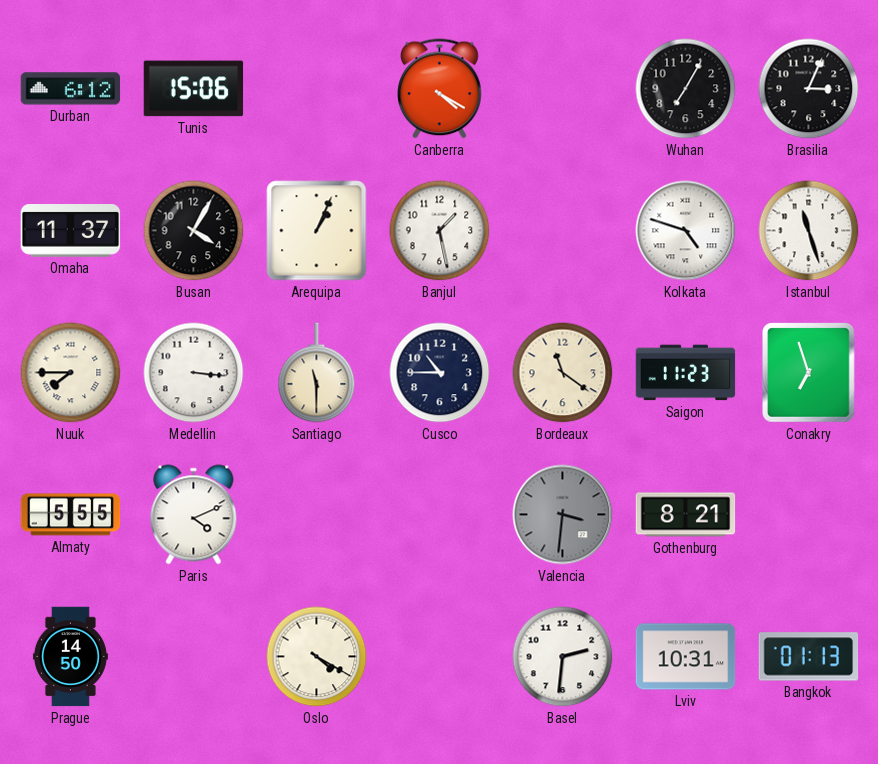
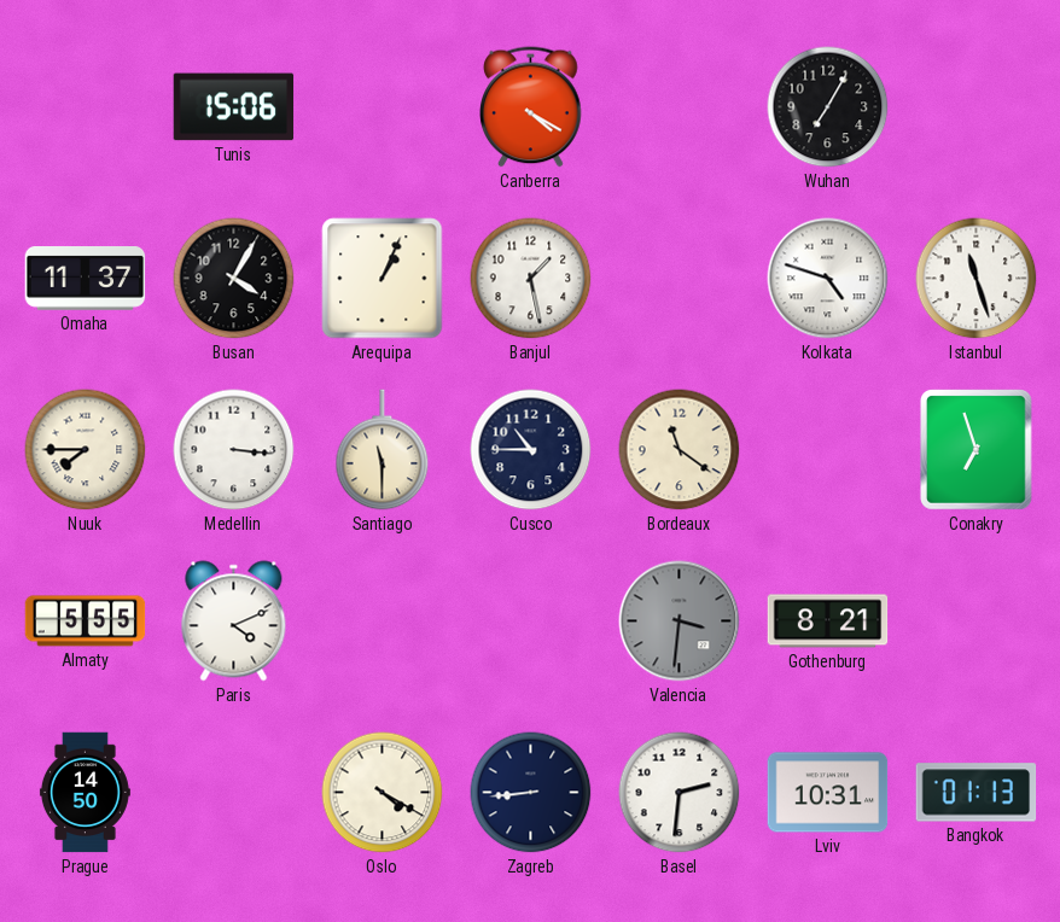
Durban: 6:12 -> none (71, 89)
Brasilia: 3:04 -> none (809, 89)
Saigon: 11:23 -> none (686, 373)
Zagreb: none -> 8:44 (531, 793)
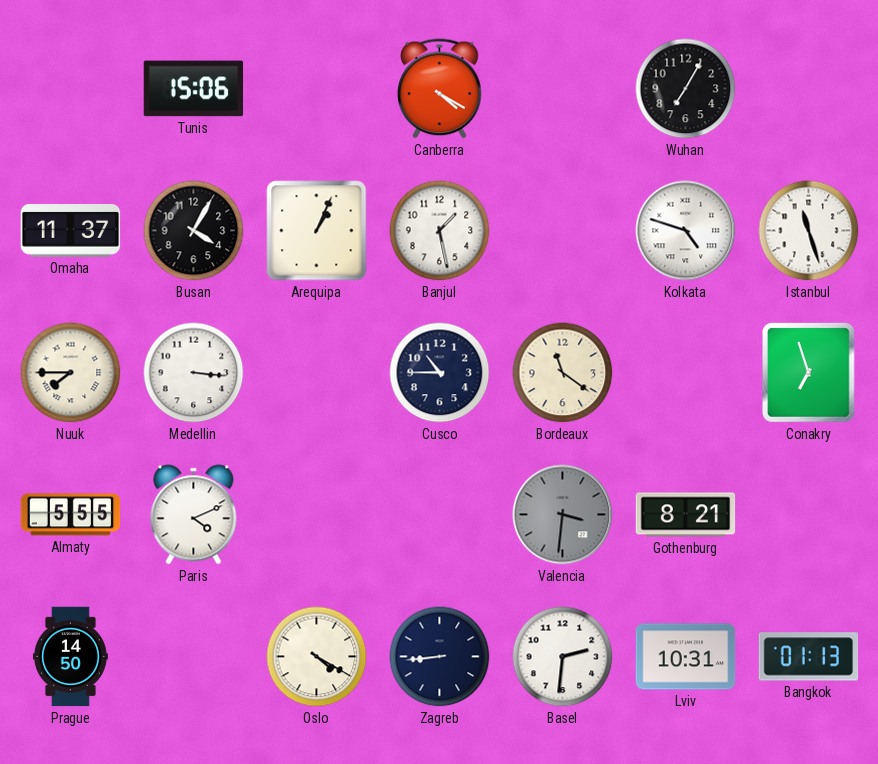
Santiago: 11:30 -> none (383, 450)
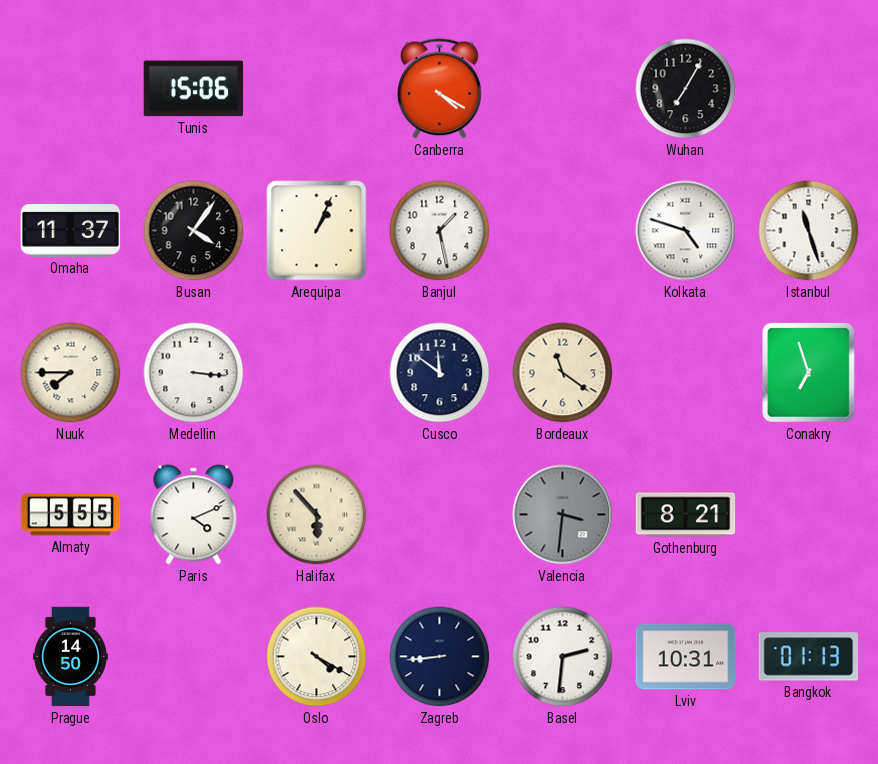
Busan: 4:05 -> 4:06 (194, 231)
Cusco: 10:45 -> 11:51 (440, 373)
Halifax: none -> 5:53 (317, 515)
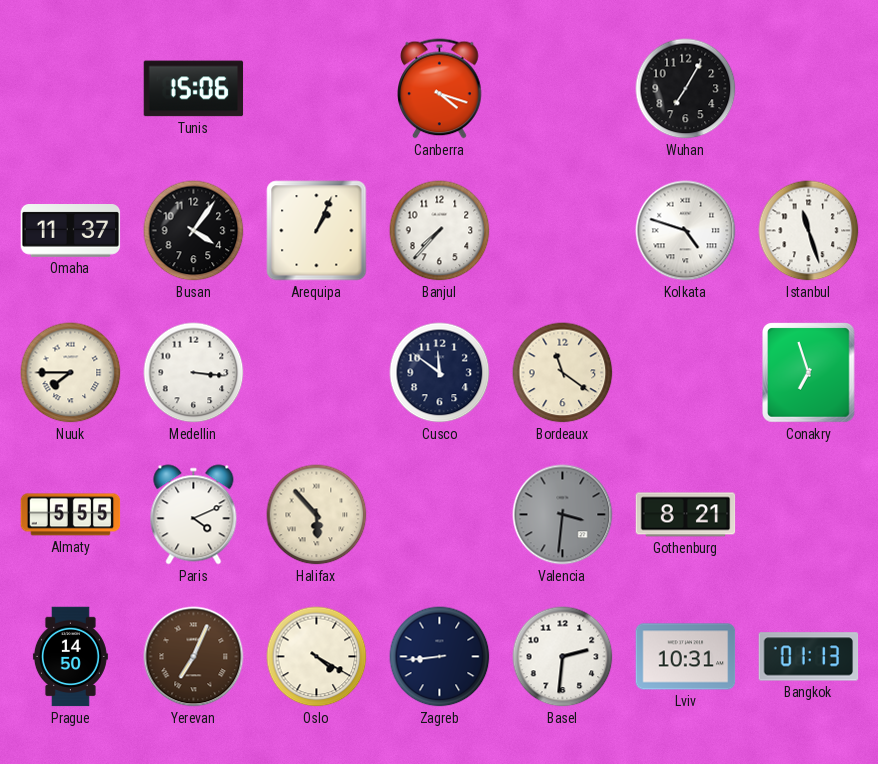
Canberra: 4:20 -> 4:18 (440, 89)
Banjul: 1:28 -> 7:37 (440, 231)
Yerevan: none -> 7:04 (194, 657)
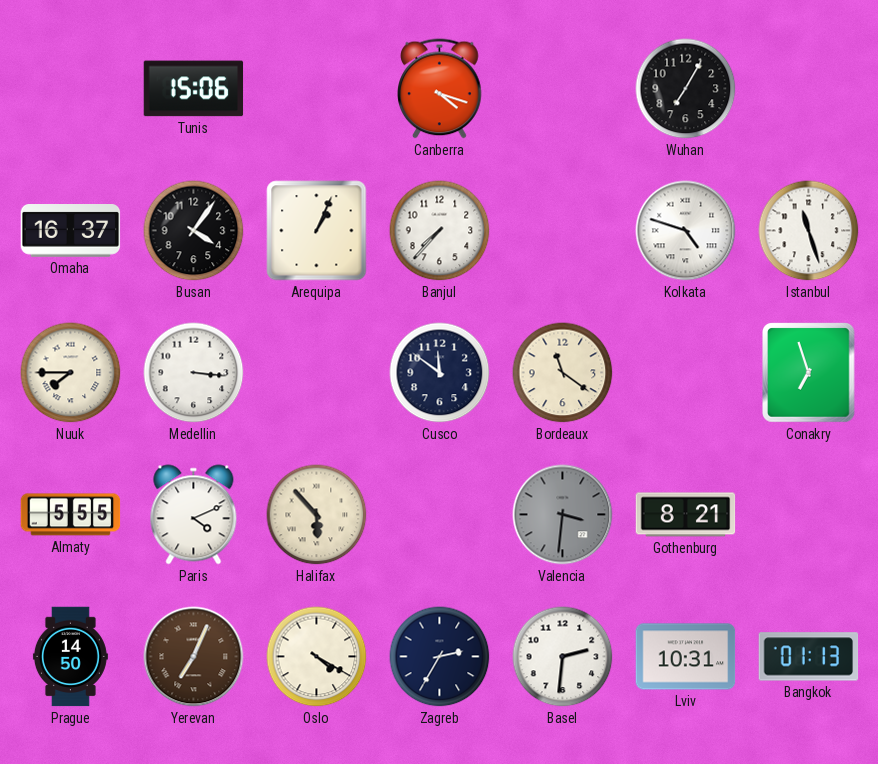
Omaha: 11:37 -> 16:37 (71, 231)
Zagreb: 8:44 -> 2:35 (440, 657)
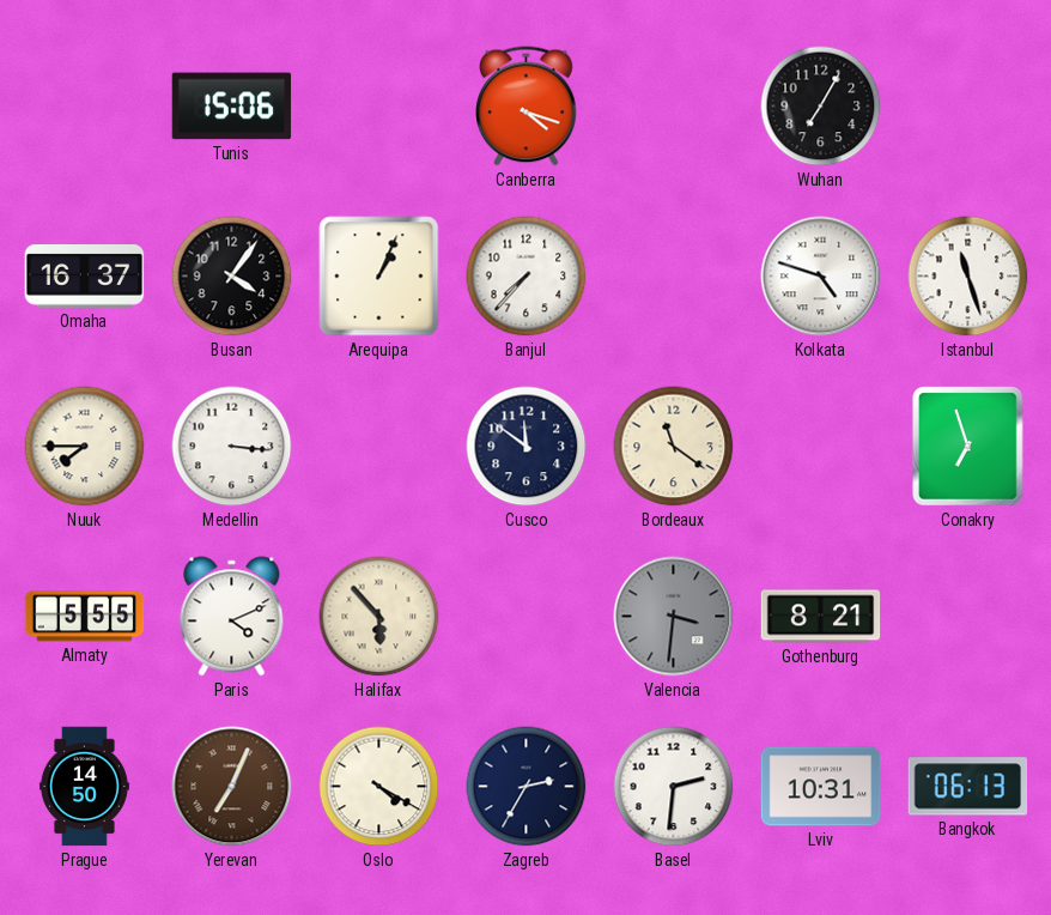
Bangkok: 01:13 -> 06:13 (968, 787)
